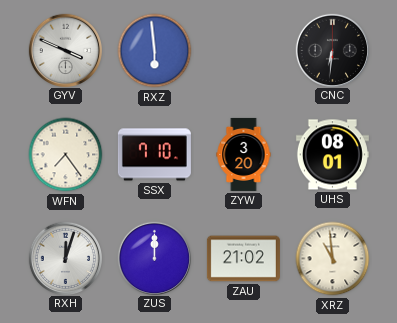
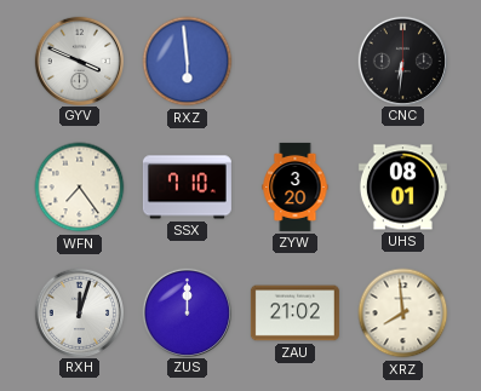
XRZ: 10:59 -> 7:59 (403, 314)
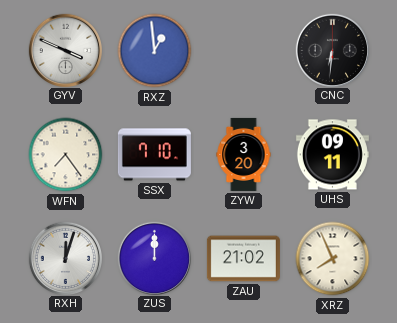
RXZ: 5:59 -> 12:59 (155, 51)
UHS: 08:01 -> 09:11 (332, 155)
XRZ: 7:59 -> 7:56 (333, 259)
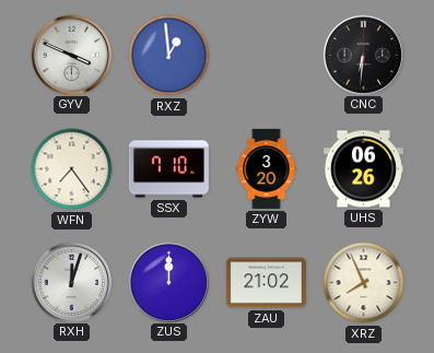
UHS: 09:11 -> 06:26 (363, 169)
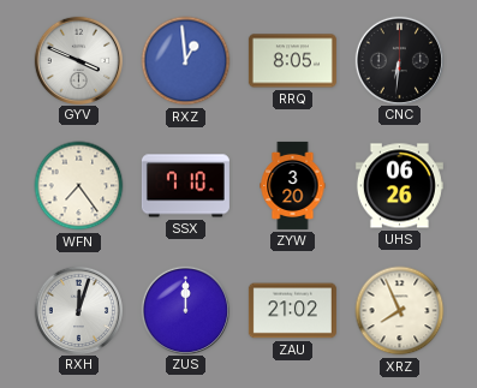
RRQ: none -> 8:05 (292, 61)
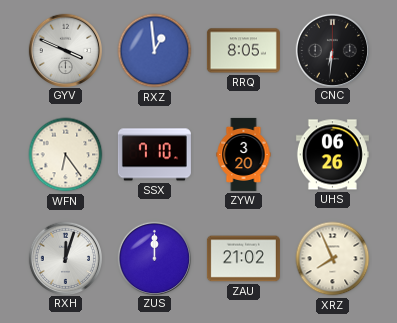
WFN: 7:24 -> 6:24 (66, 155)
